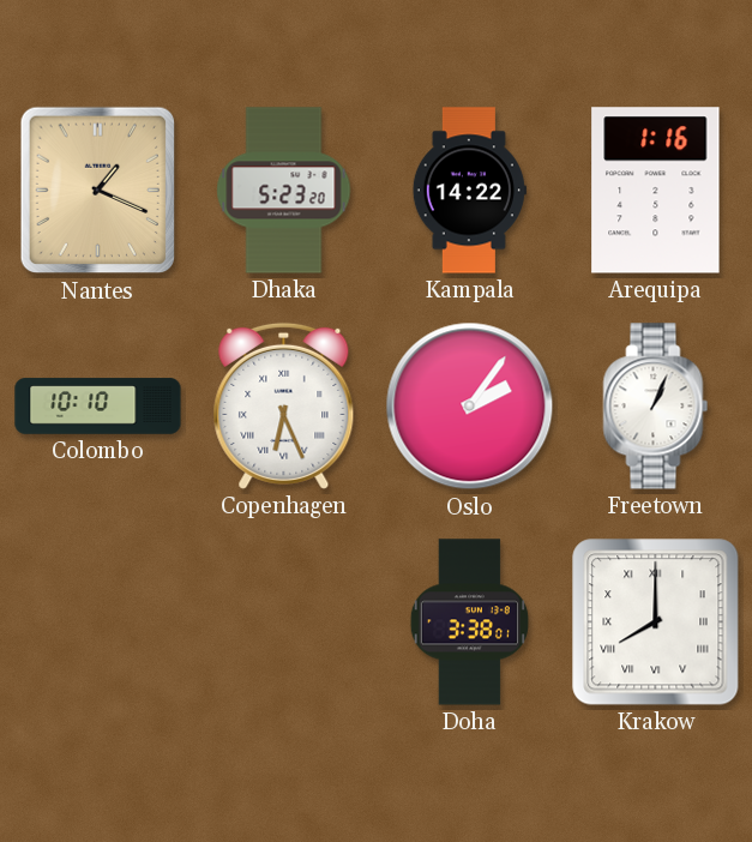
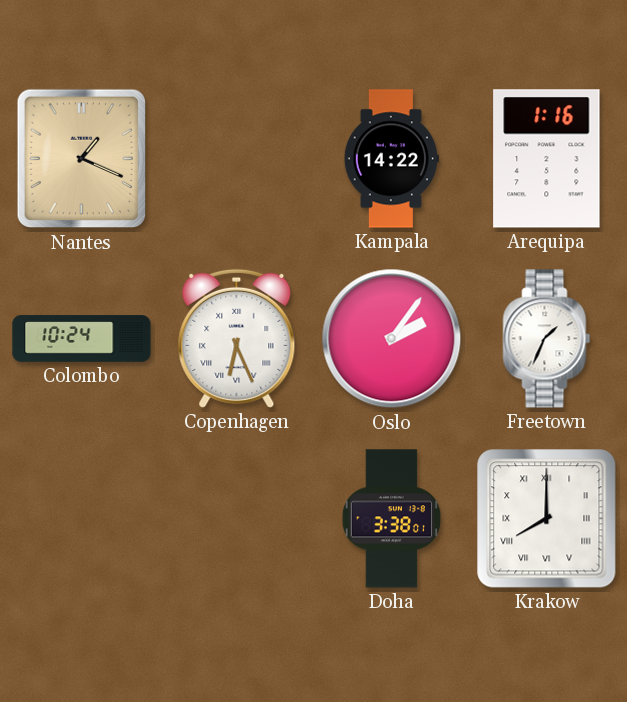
Dhaka: 5:23 -> none (284, 191)
Colombo: 10:10 -> 10:24 (82, 339)
Freetown: 1:04 -> 1:34 (547, 339)
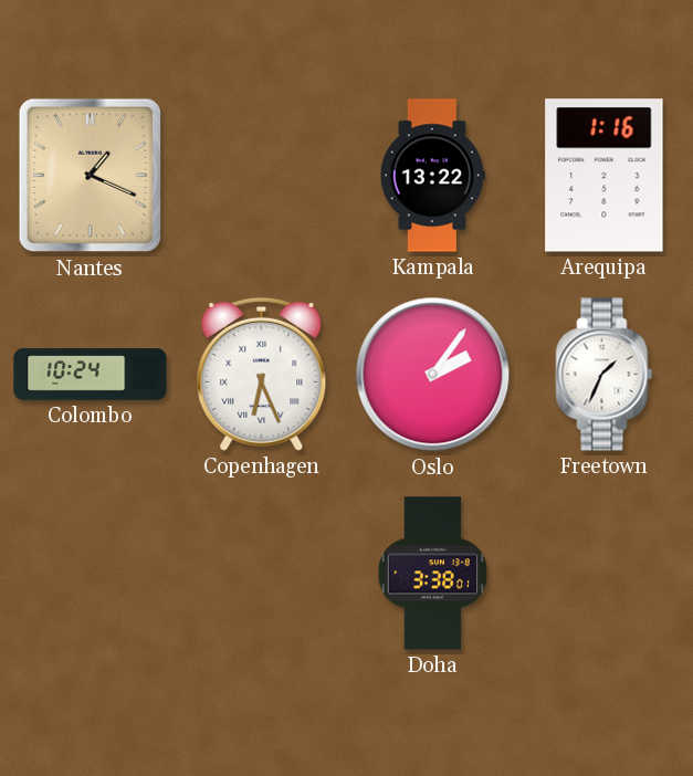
Kampala: 14:22 -> 13:22 (432, 176)
Krakow: 8:00 -> none (547, 519)
